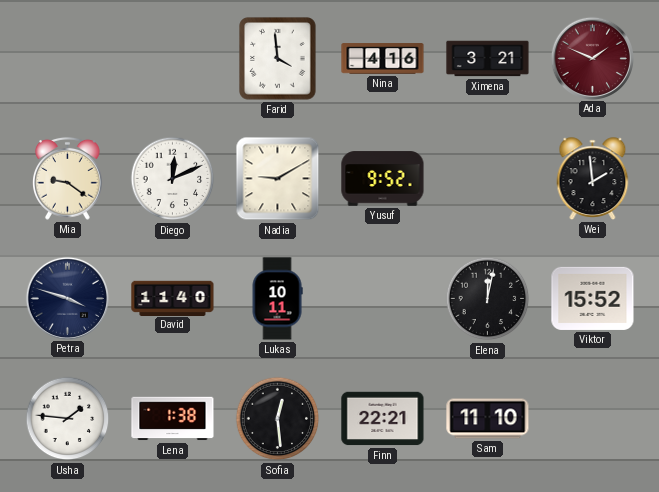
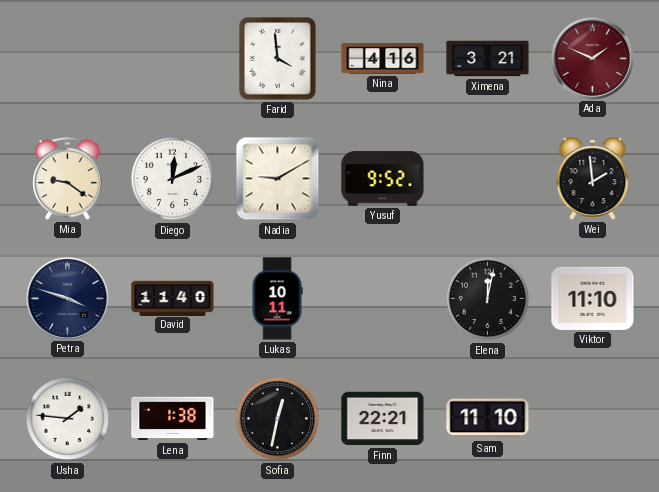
Viktor: 15:52 -> 11:10 (593, 298)
Sofia: 12:29 -> 12:32 (278, 419)
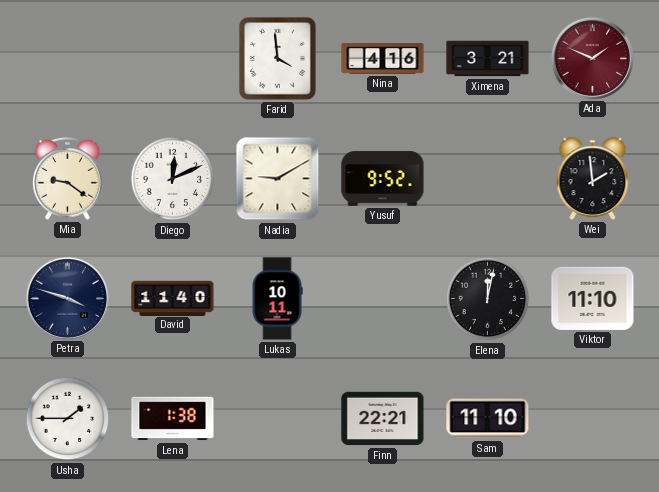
Usha: 1:46 -> 1:45 (68, 419)
Sofia: 12:32 -> none (278, 419)
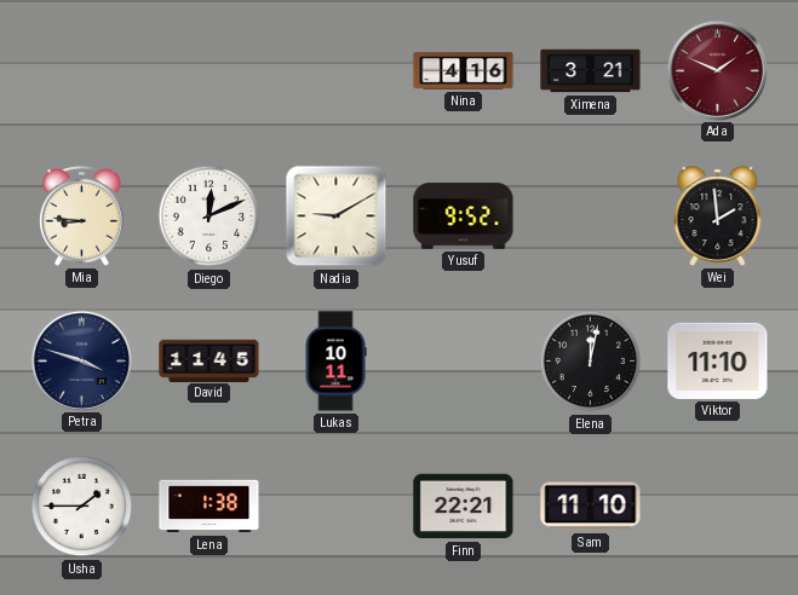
Farid: 3:59 -> none (278, 59)
Mia: 9:21 -> 8:46 (82, 215)
David: 11:40 -> 11:45 (209, 360)
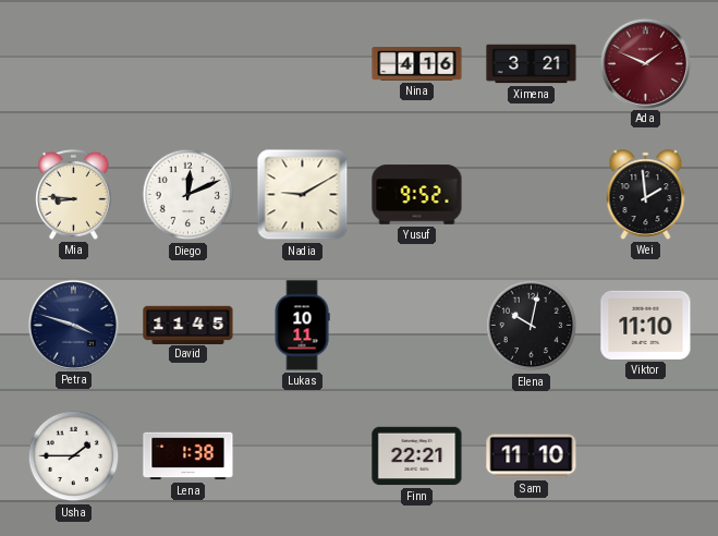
Elena: 12:02 -> 10:02 (532, 326)
